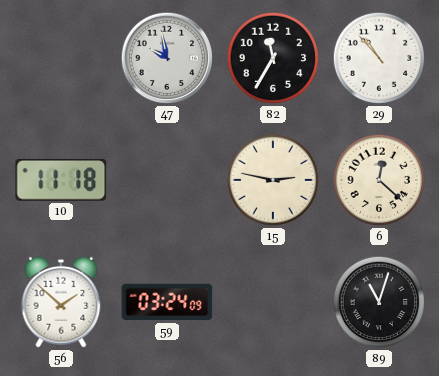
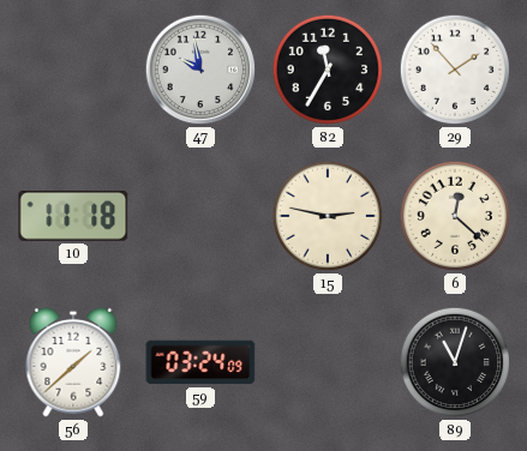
29: 10:53 -> 1:53 (455, 70)
56: 1:52 -> 1:38 (73, 362)
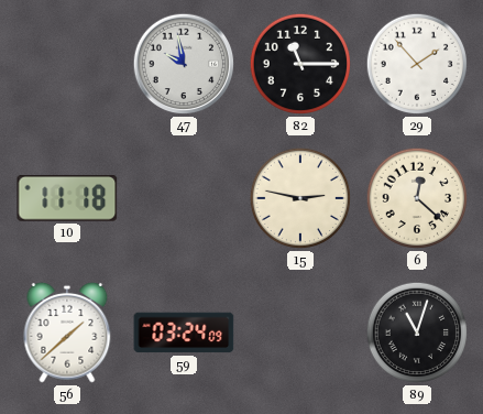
82: 11:35 -> 11:15 (300, 64)
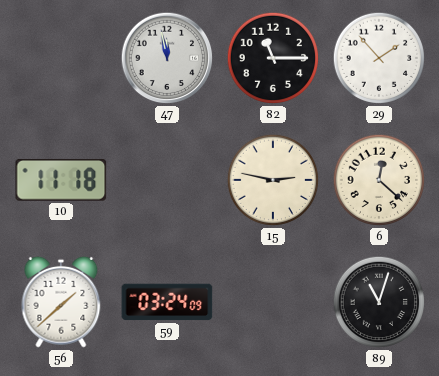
47: 9:58 -> 11:58 (167, 58)
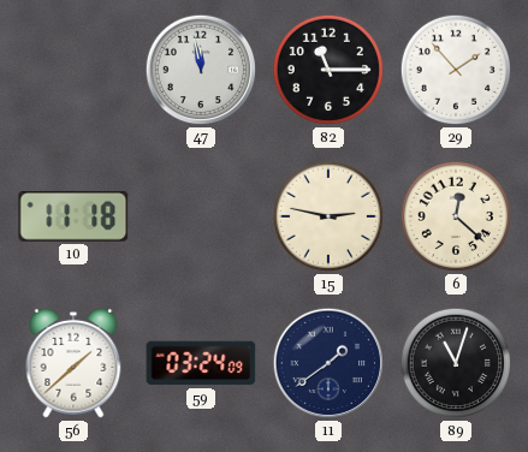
11: none -> 1:39 (328, 363)
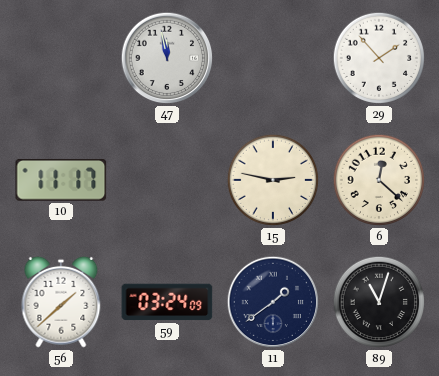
82: 11:15 -> none (328, 70)
10: 11:18 -> 11:17 (61, 180)
